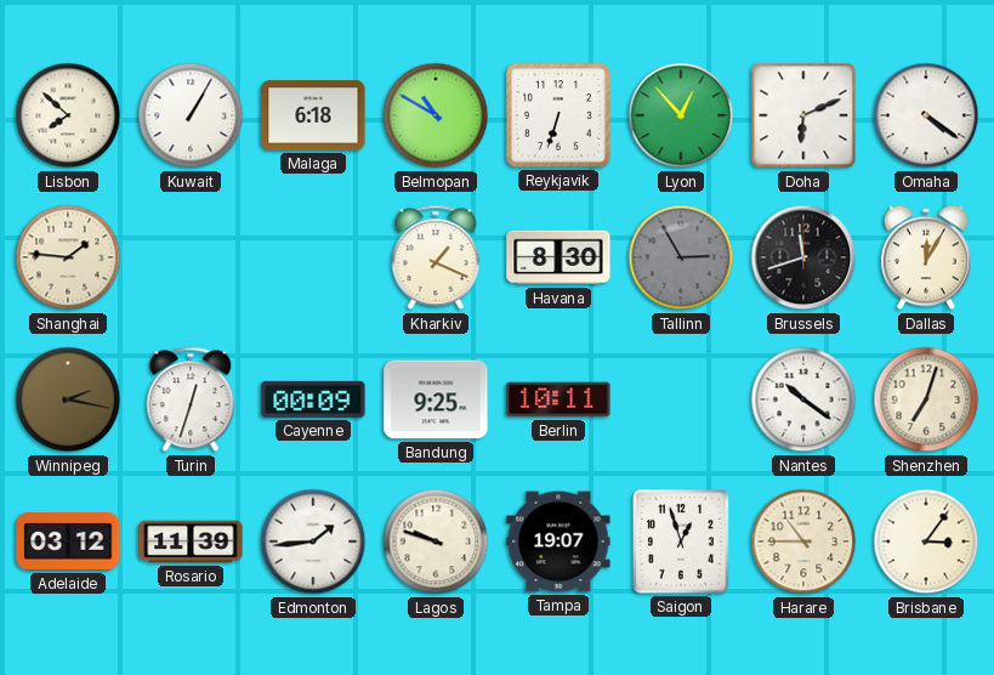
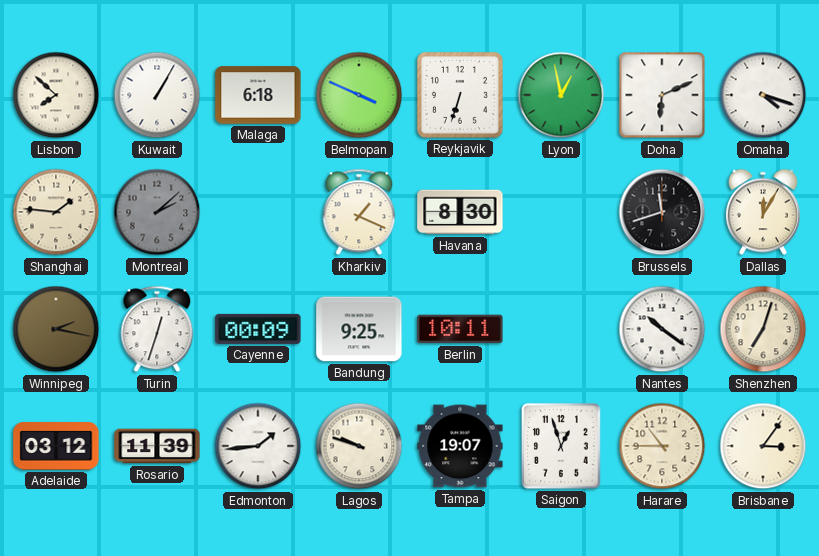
Belmopan: 10:50 -> 3:49 (359, 95)
Lyon: 12:53 -> 12:58 (561, 95)
Omaha: 4:21 -> 4:18 (763, 95)
Montreal: none -> 2:08 (157, 212)
Tallinn: 2:55 -> none (681, 257)
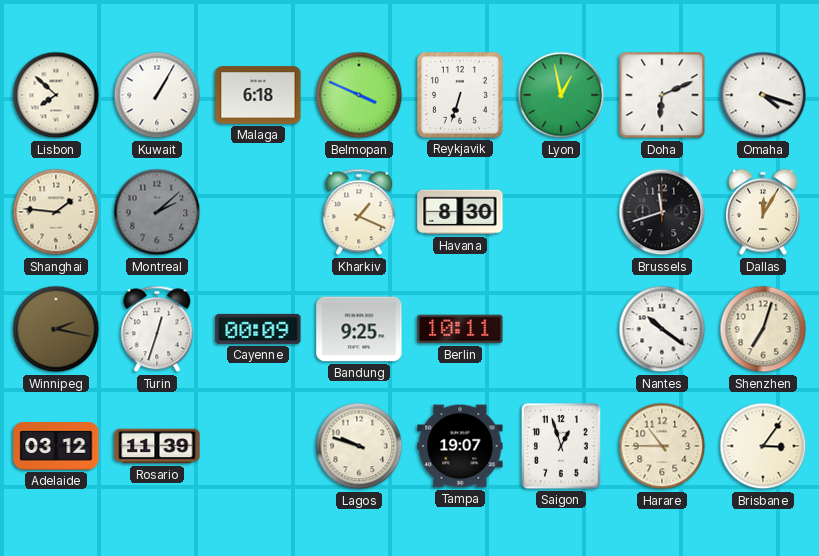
Edmonton: 1:44 -> none (258, 446)
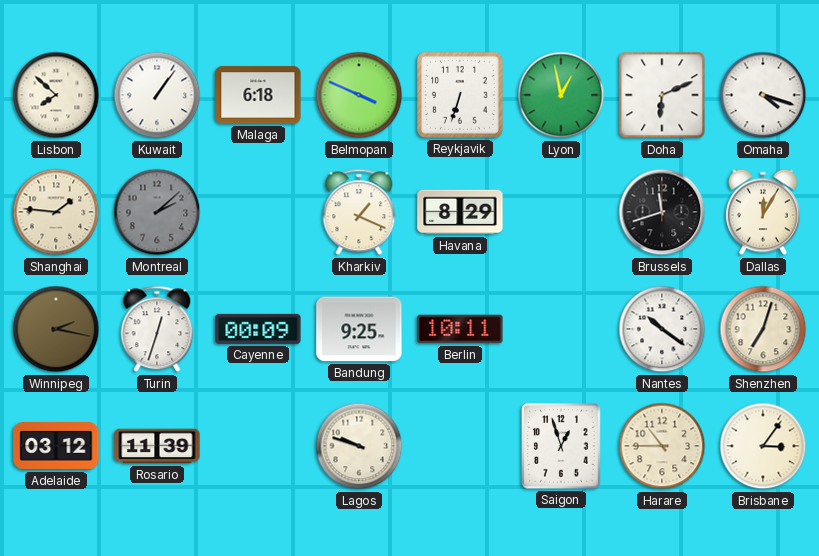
Kuwait: 1:05 -> 1:06 (157, 95)
Havana: 8:30 -> 8:29 (460, 212)
Tampa: 19:07 -> none (460, 446)
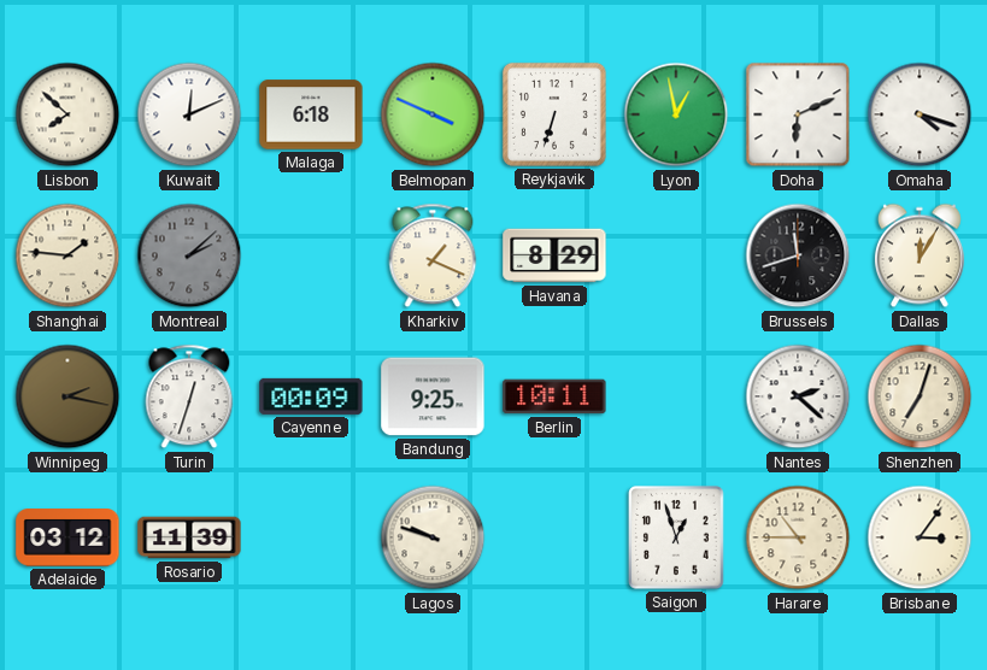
Kuwait: 1:06 -> 12:11 (189, 114)
Nantes: 10:21 -> 2:22 (798, 396)
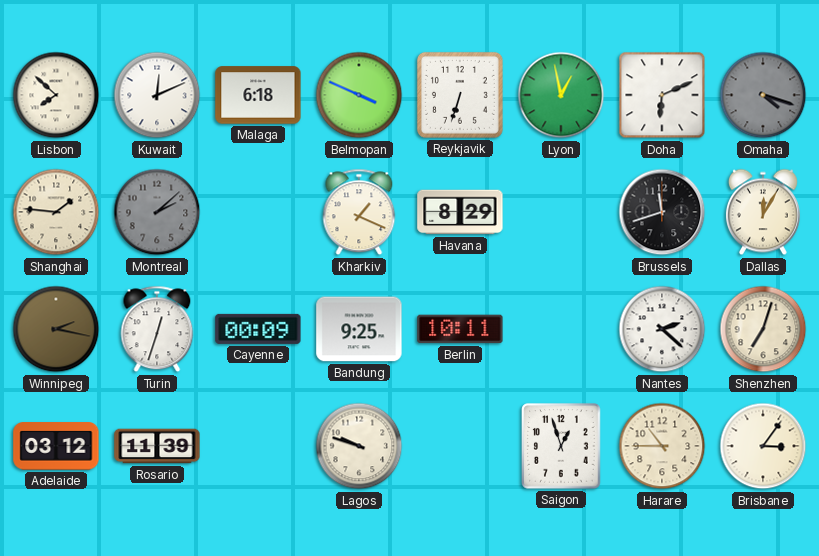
Omaha dial: white -> grey (763, 95)
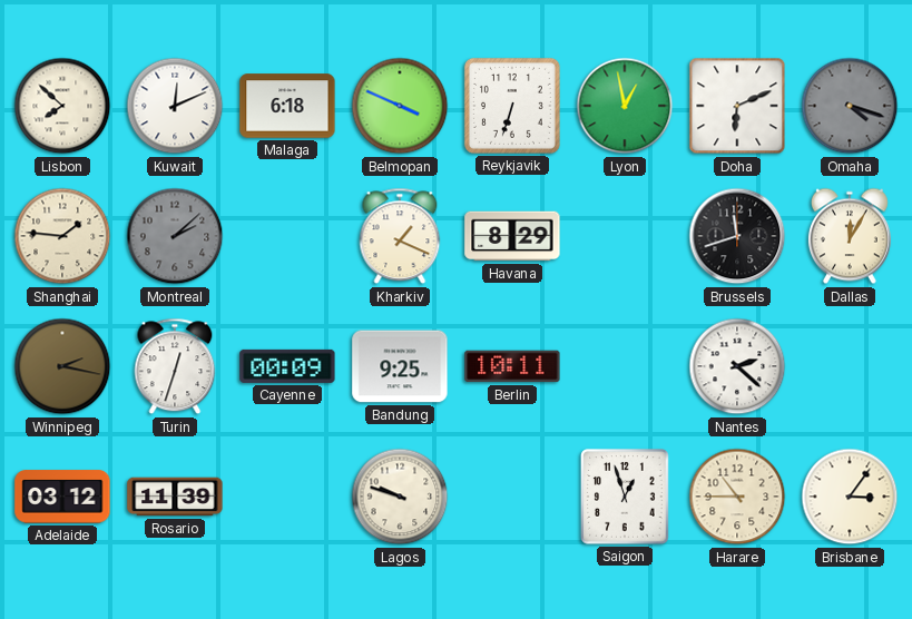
Shenzhen: 7:03 -> none (763, 329)
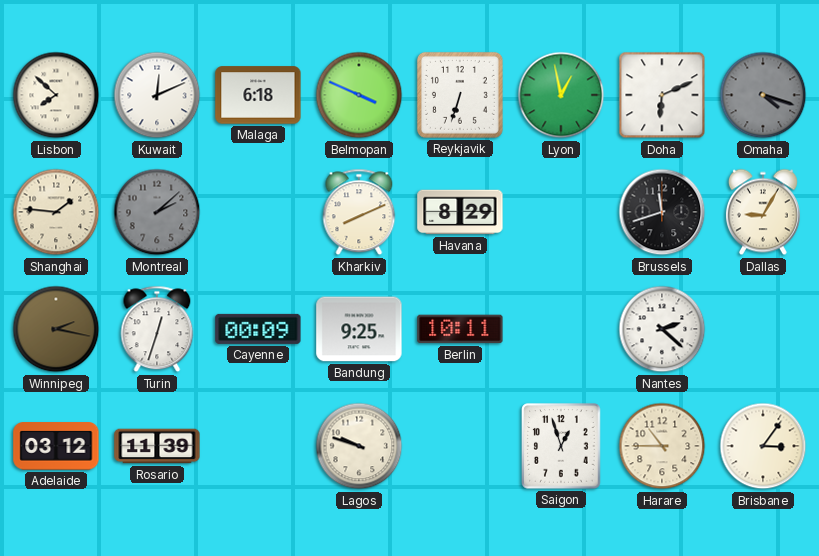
Kharkiv: 1:19 -> 8:11 (359, 212)
Dallas: 12:05 -> 9:05 (763, 212)
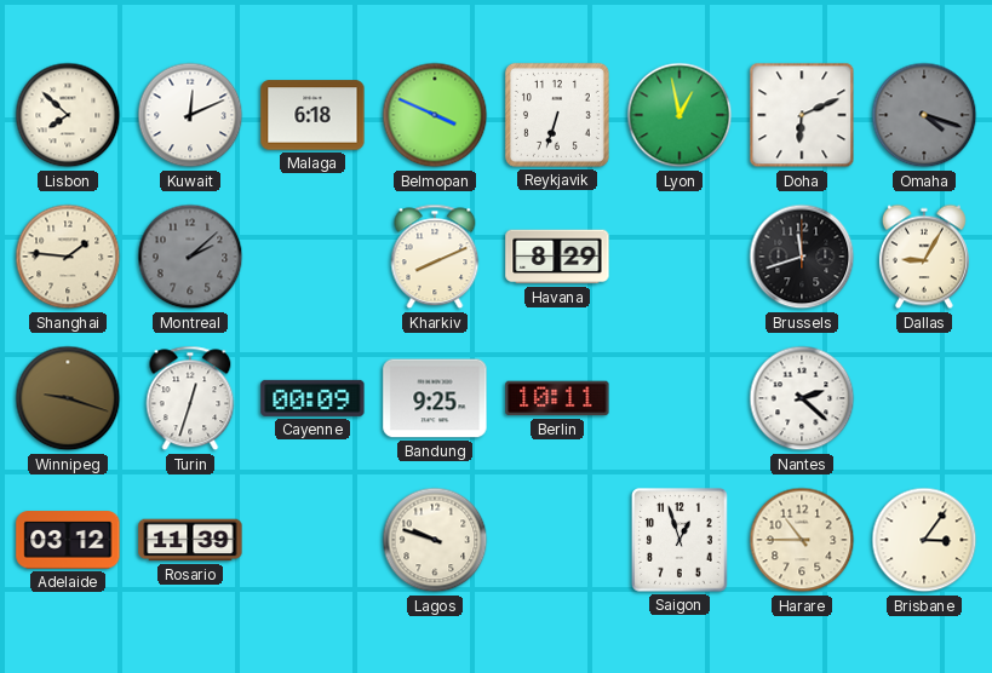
Winnipeg: 2:17 -> 9:18 (68, 398)
